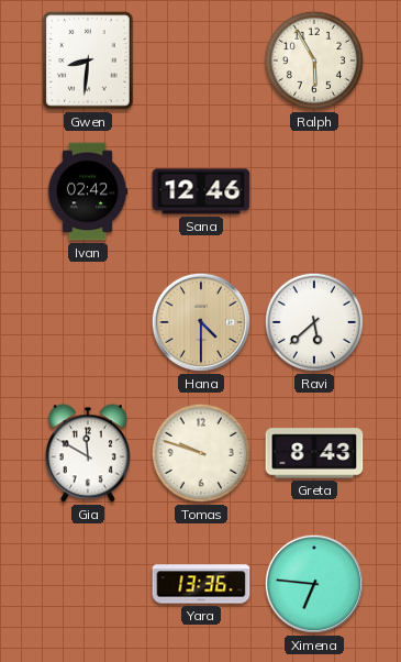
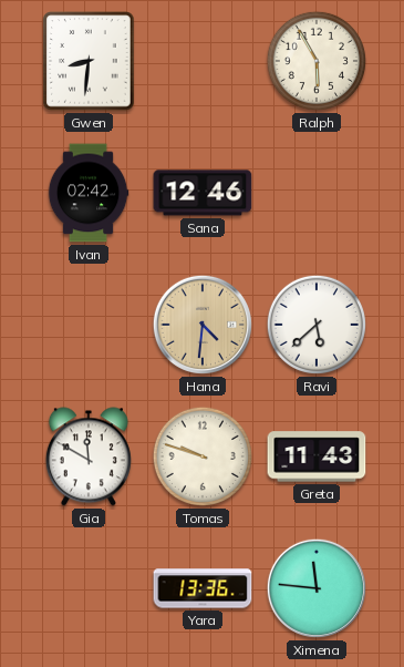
Hana: 4:30 -> 4:31 (203, 325)
Greta: 8:43 -> 11:43 (317, 456)
Ximena: 6:46 -> 11:46 (317, 588)
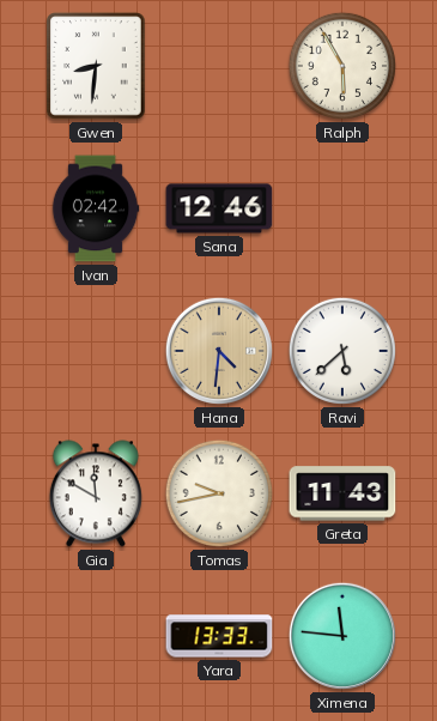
Tomas: 9:48 -> 9:43 (219, 493)
Yara: 13:36 -> 13:33 (219, 636)
